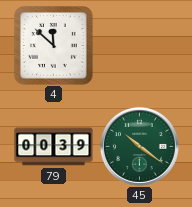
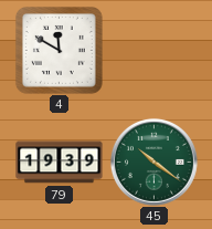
4: 11:52 -> 11:50 (60, 51)
79: 00:39 -> 19:39 (60, 163)
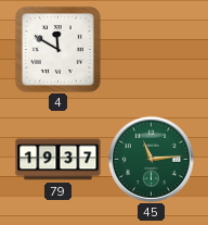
79: 19:39 -> 19:37 (58, 160)
45: 10:21 -> 11:14 (151, 159)
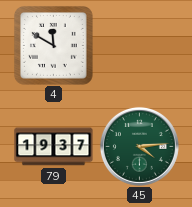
45: 11:14 -> 4:14 (139, 146)
